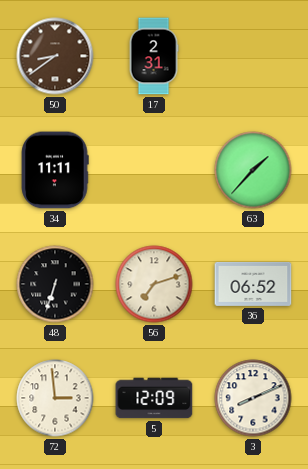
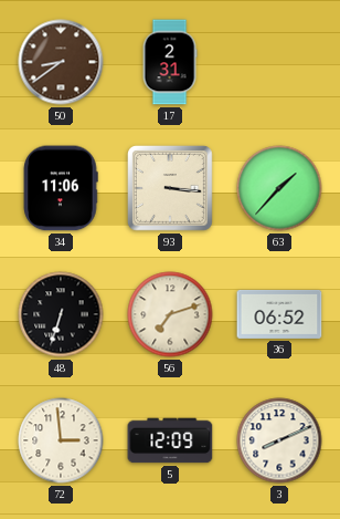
34: 11:11 -> 11:06 (61, 188)
93: none -> 3:16 (171, 189)
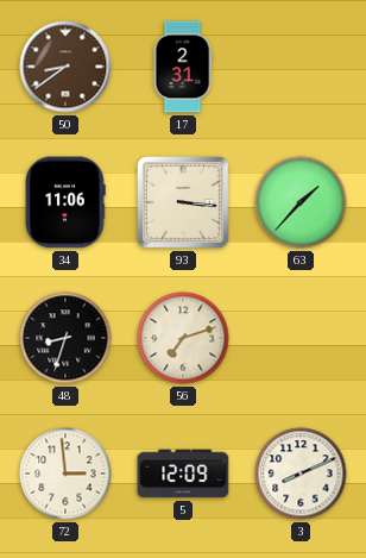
48: 6:33 -> 8:33 (65, 338)
36: 06:52 -> none (279, 314)
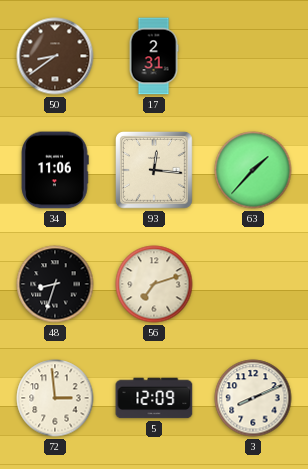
93: 3:16 -> 12:16 (155, 171)
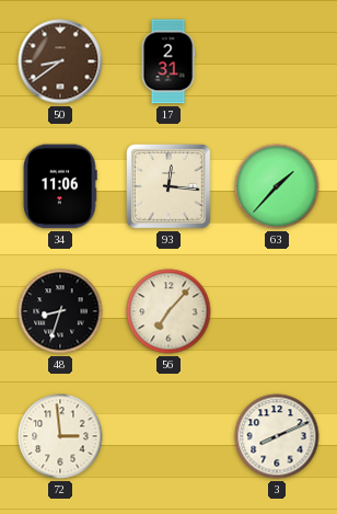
56: 7:12 -> 7:07 (168, 311)
5: 12:09 -> none (154, 398)
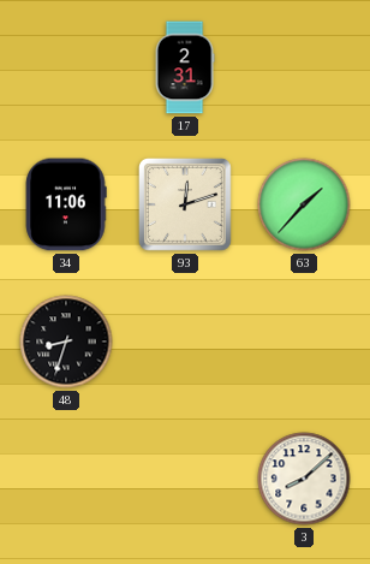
50: 8:39 -> none (60, 61)
93: 12:16 -> 12:12 (186, 206)
56: 7:07 -> none (168, 311)
72: 2:59 -> none (60, 436)
3: 8:11 -> 8:08 (304, 479)
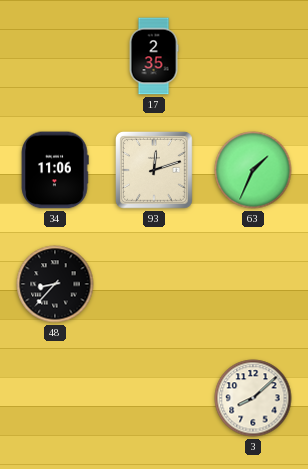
17: 2:31 -> 2:35 (154, 56)
63: 1:37 -> 1:34 (253, 170)
48: 8:33 -> 8:37 (55, 284)
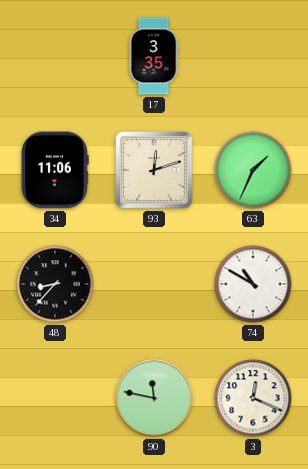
17: 2:35 -> 3:35 (154, 56)
74: none -> 10:50 (253, 284)
90: none -> 11:47 (154, 398)
3: 8:08 -> 12:19 (253, 398)
